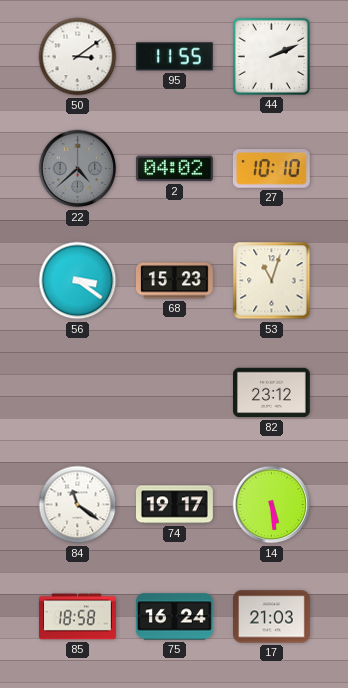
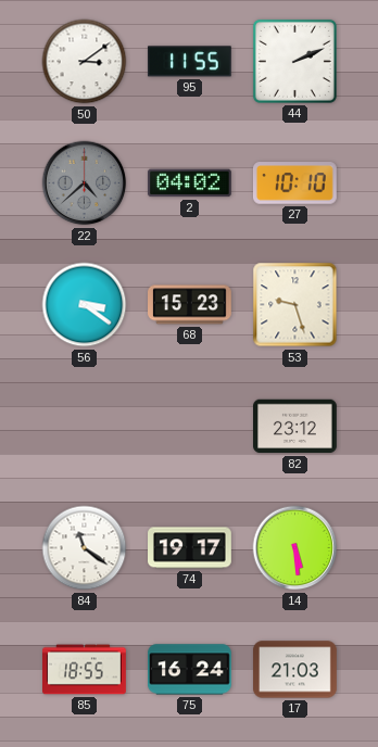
53: 11:03 -> 9:27 (295, 305)
85: 18:58 -> 18:55 (85, 670)
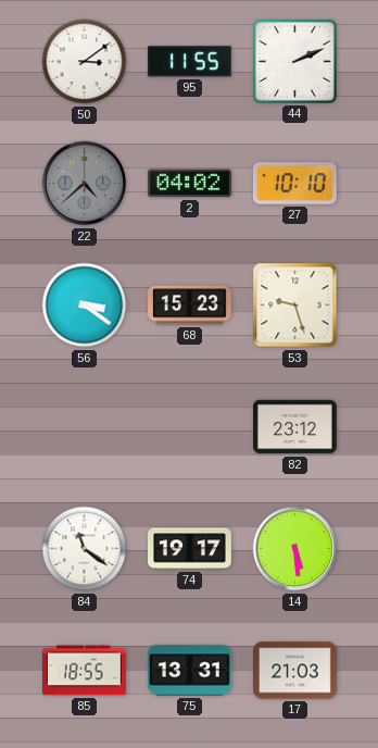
75: 16:24 -> 13:31 (190, 671)
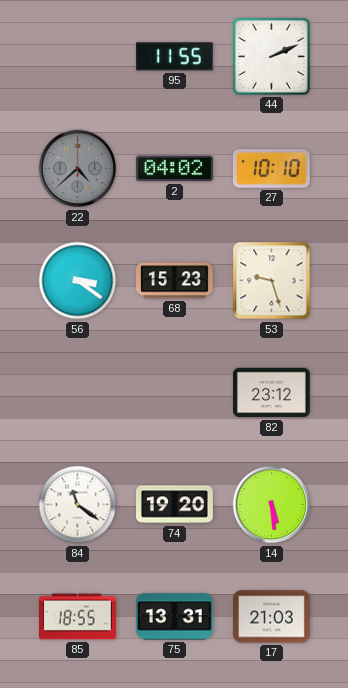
50: 3:09 -> none (85, 62)
74: 19:17 -> 19:20 (175, 505)
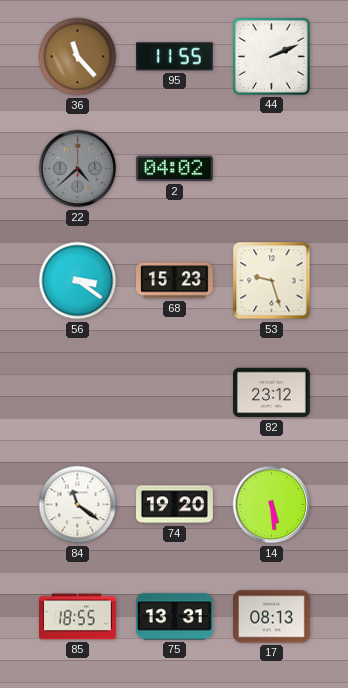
36: none -> 11:23 (78, 57)
27: 10:10 -> none (272, 169)
17: 21:03 -> 08:13 (272, 617)
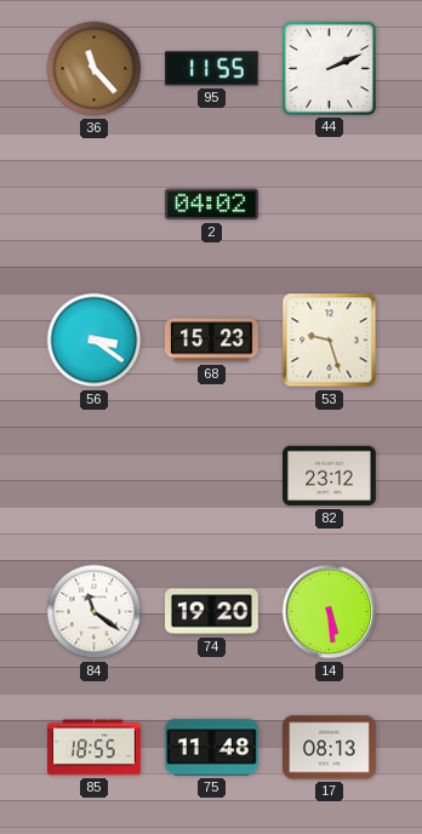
22: 4:38 -> none (78, 169)
75: 13:31 -> 11:48 (212, 748)
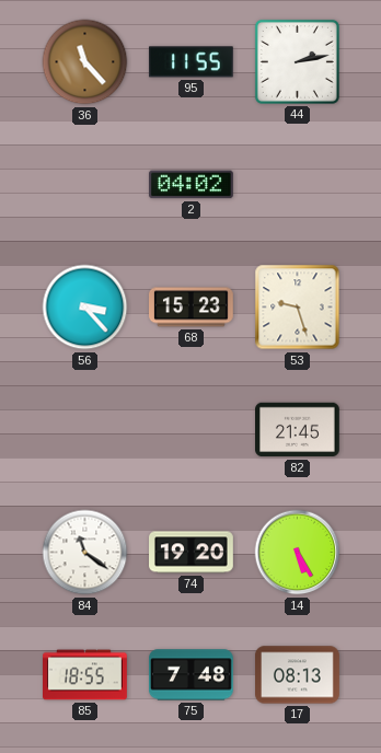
44: 2:11 -> 2:13 (297, 61)
56: 3:21 -> 3:23 (85, 308)
82: 23:12 -> 21:45 (298, 430)
14: 5:29 -> 5:25 (298, 553)
75: 11:48 -> 7:48 (192, 675)
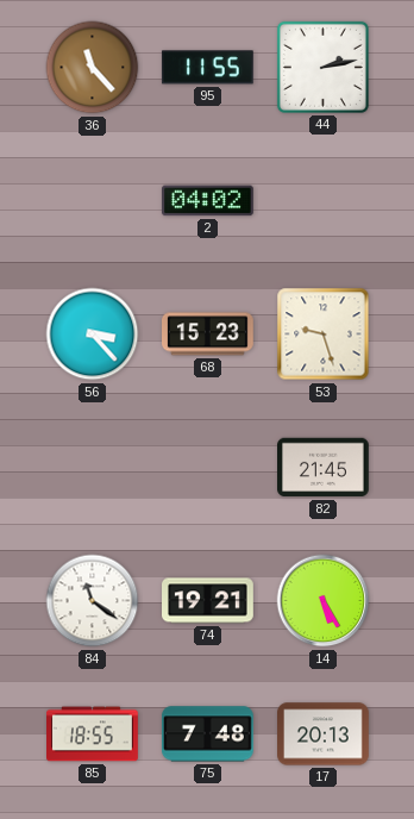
74: 19:20 -> 19:21 (208, 601)
17: 08:13 -> 20:13 (324, 734)
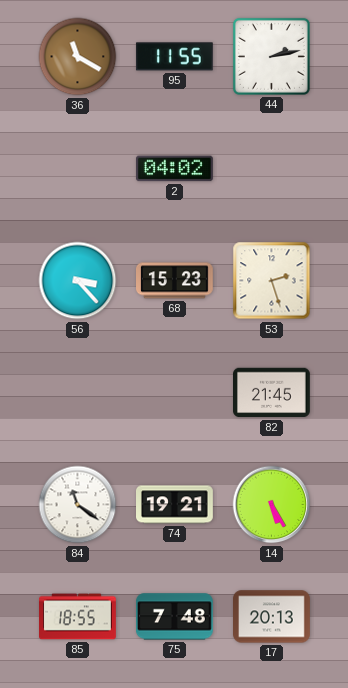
36: 11:23 -> 11:20 (78, 57)
53: 9:27 -> 2:27 (272, 281)
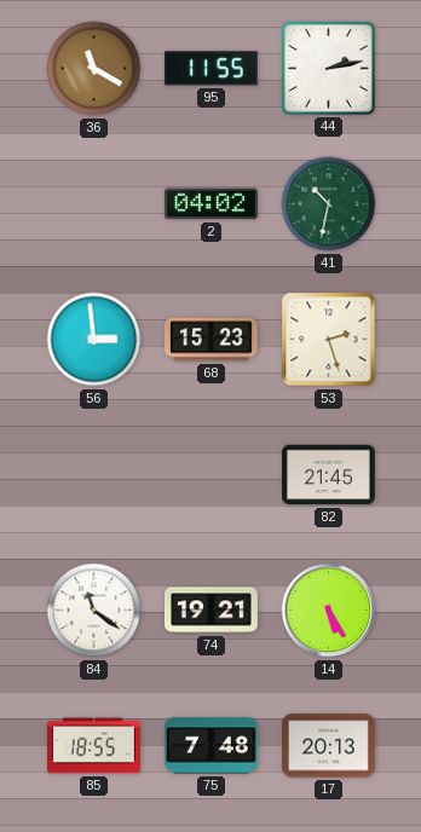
41: none -> 10:32 (329, 204)
56: 3:23 -> 2:59 (94, 340)
